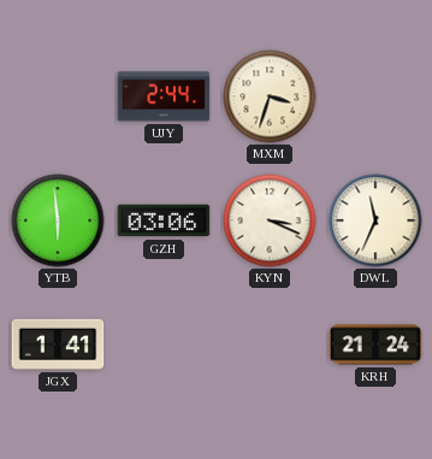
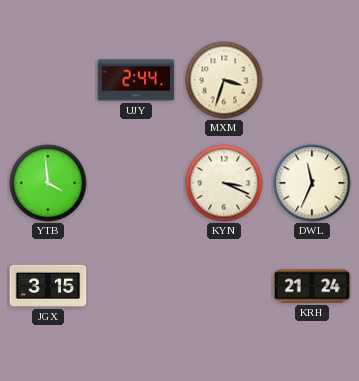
YTB: 5:59 -> 3:59 (48, 183)
GZH: 03:06 -> none (164, 220)
JGX: 1:41 -> 3:15 (48, 286)
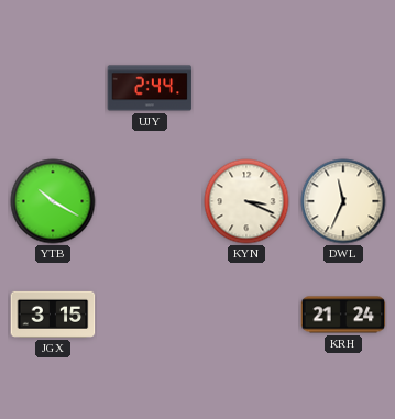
MXM: 3:33 -> none (224, 80)
YTB: 3:59 -> 10:20 (53, 201)
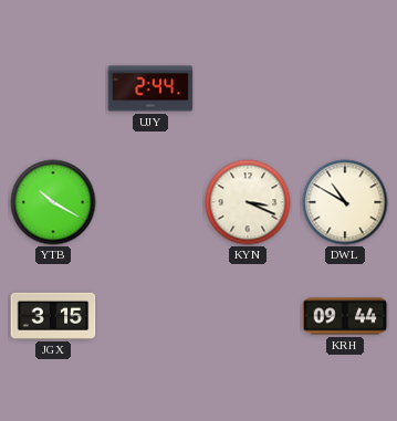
DWL: 11:34 -> 10:50 (345, 202)
KRH: 21:24 -> 09:44 (345, 316)
